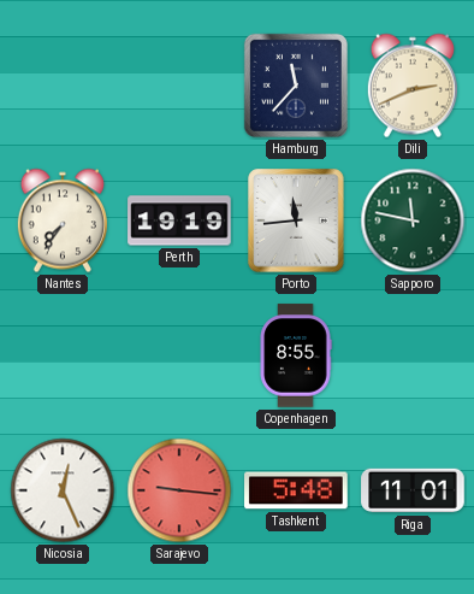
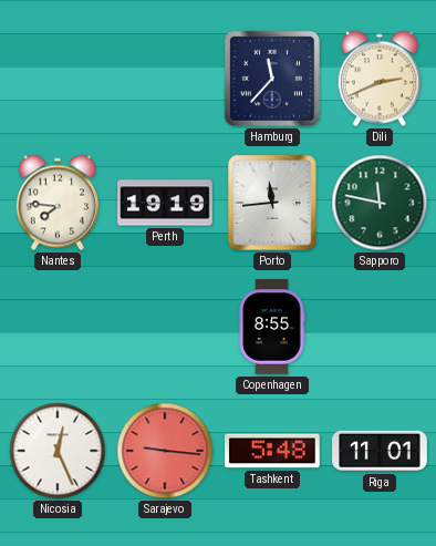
Nantes: 7:36 -> 7:46 (58, 203)
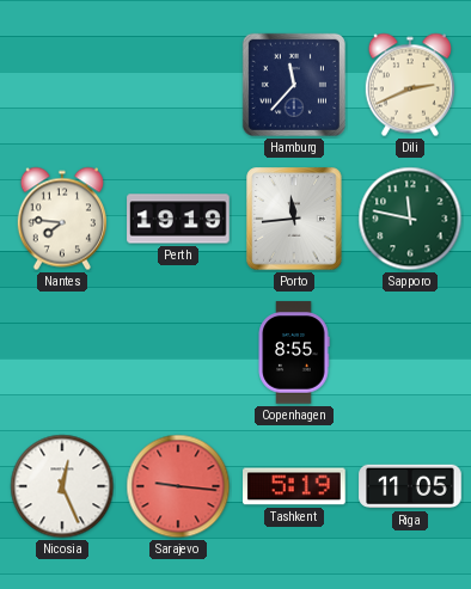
Tashkent: 5:48 -> 5:19 (294, 486)
Riga: 11:01 -> 11:05 (410, 486)
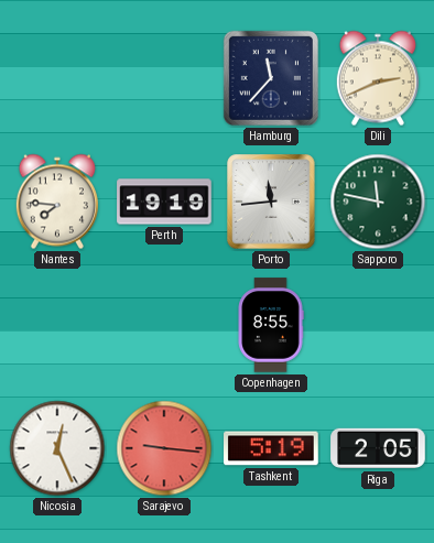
Riga: 11:05 -> 2:05 (378, 448)
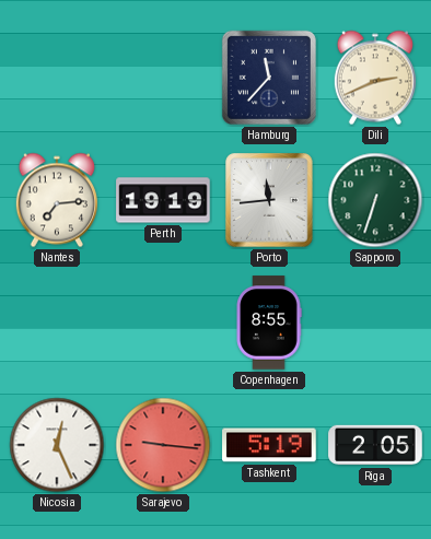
Nantes: 7:46 -> 7:14 (57, 200)
Sapporo: 11:47 -> 6:33 (375, 200)
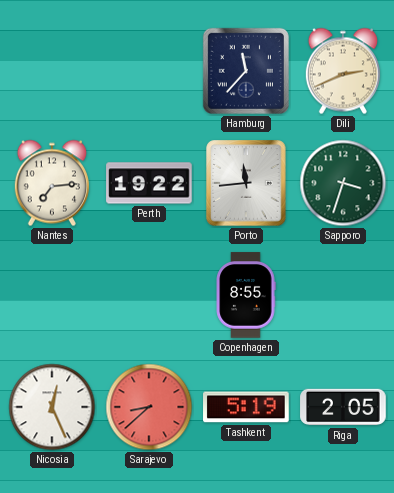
Perth: 19:19 -> 19:22 (149, 183)
Sapporo: 6:33 -> 3:33 (343, 183)
Sarajevo: 9:16 -> 8:38 (149, 407)
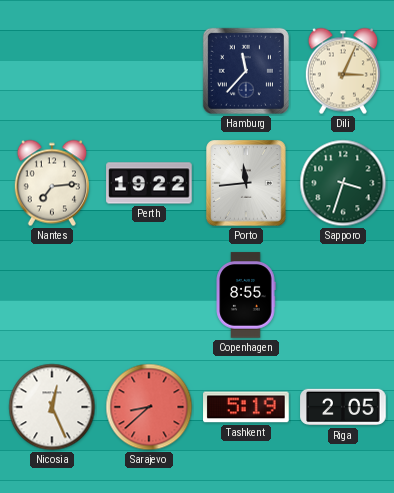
Dili: 2:41 -> 3:04 (343, 71)
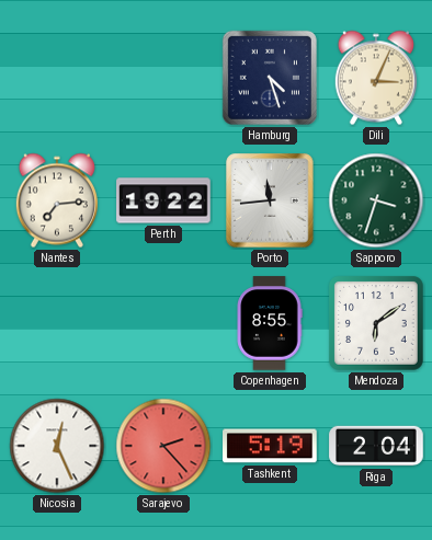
Hamburg: 11:37 -> 4:27 (270, 78)
Mendoza: none -> 6:09 (377, 324)
Sarajevo: 8:38 -> 2:23 (163, 446)
Riga: 2:05 -> 2:04 (376, 446)
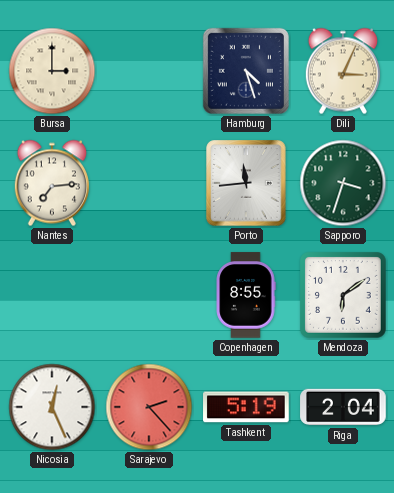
Bursa: none -> 3:00 (52, 71)
Perth: 19:22 -> none (163, 200)
